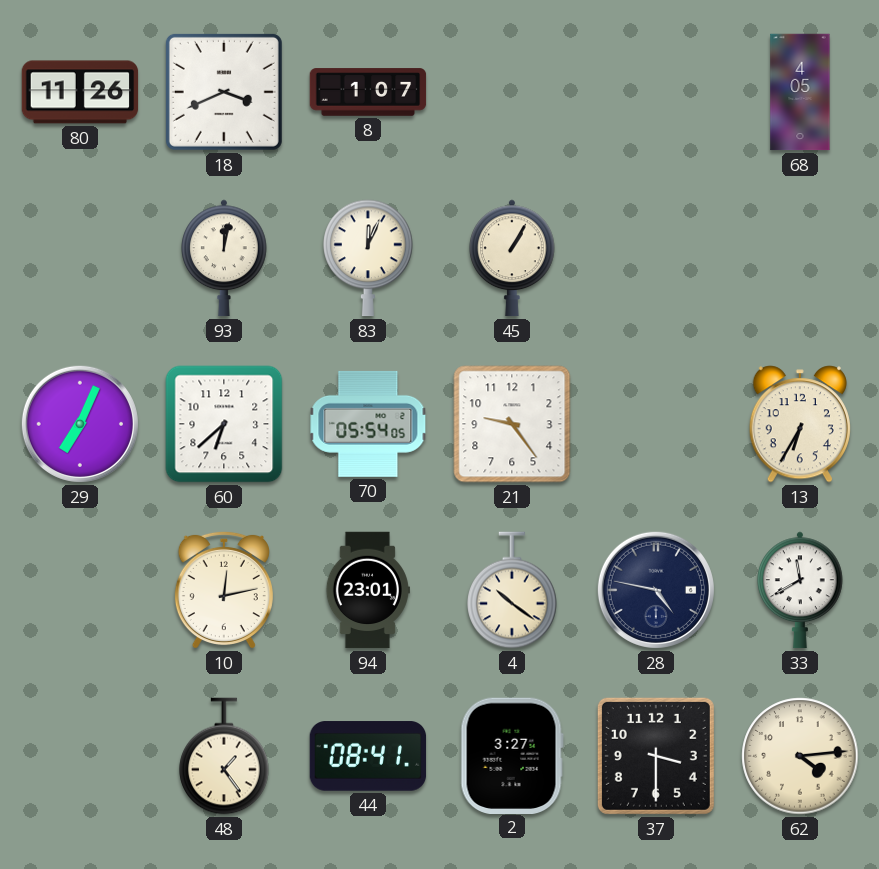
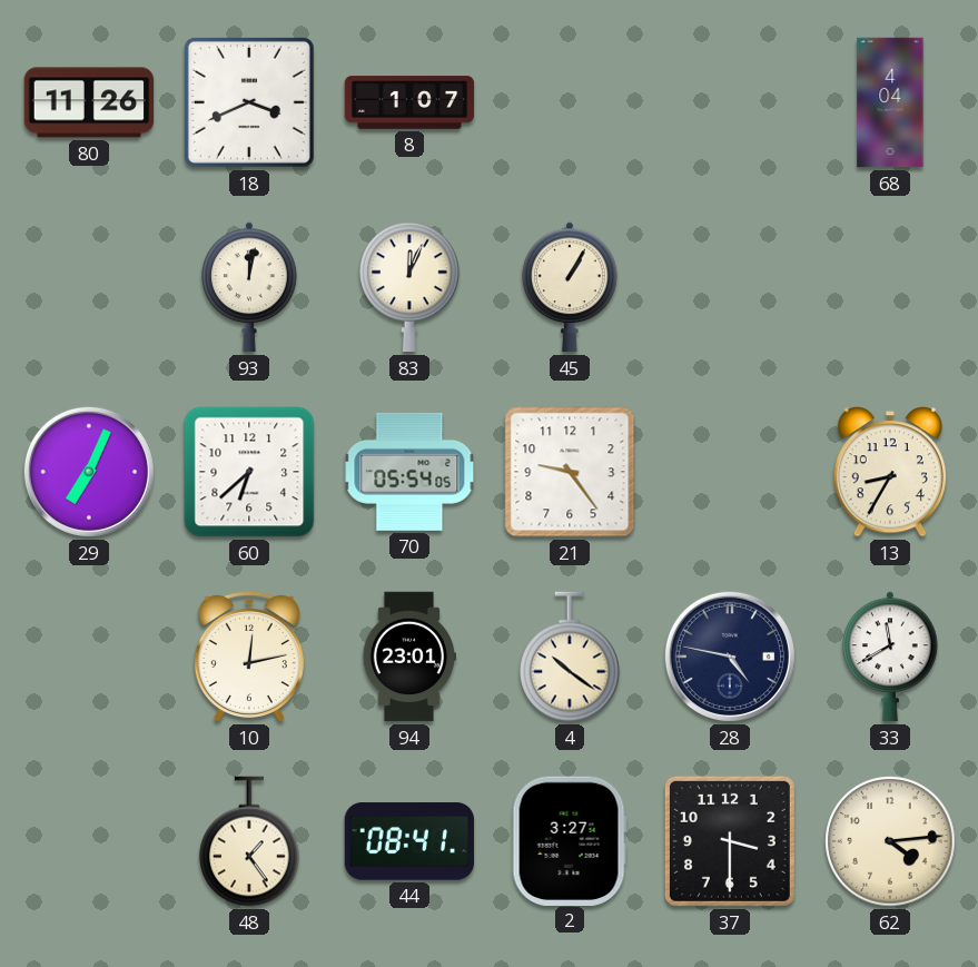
68: 4:05 -> 4:04 (890, 102)
13: 6:35 -> 8:35 (890, 472)
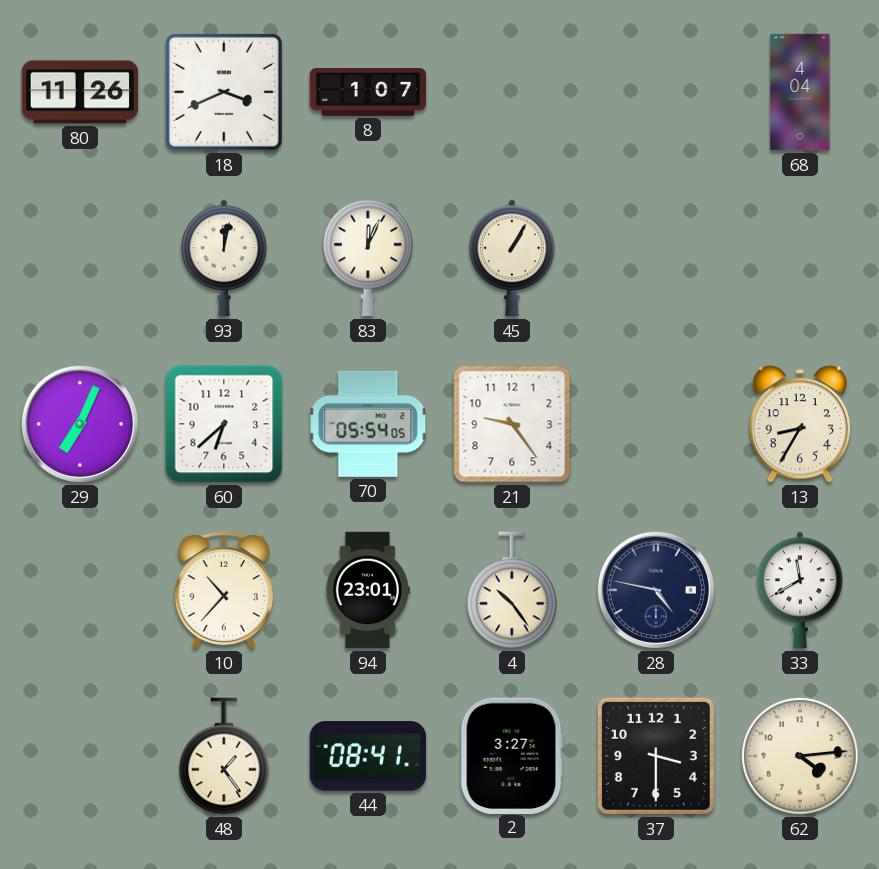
10: 12:13 -> 10:37 (224, 590)
4: 10:21 -> 10:24 (512, 590)
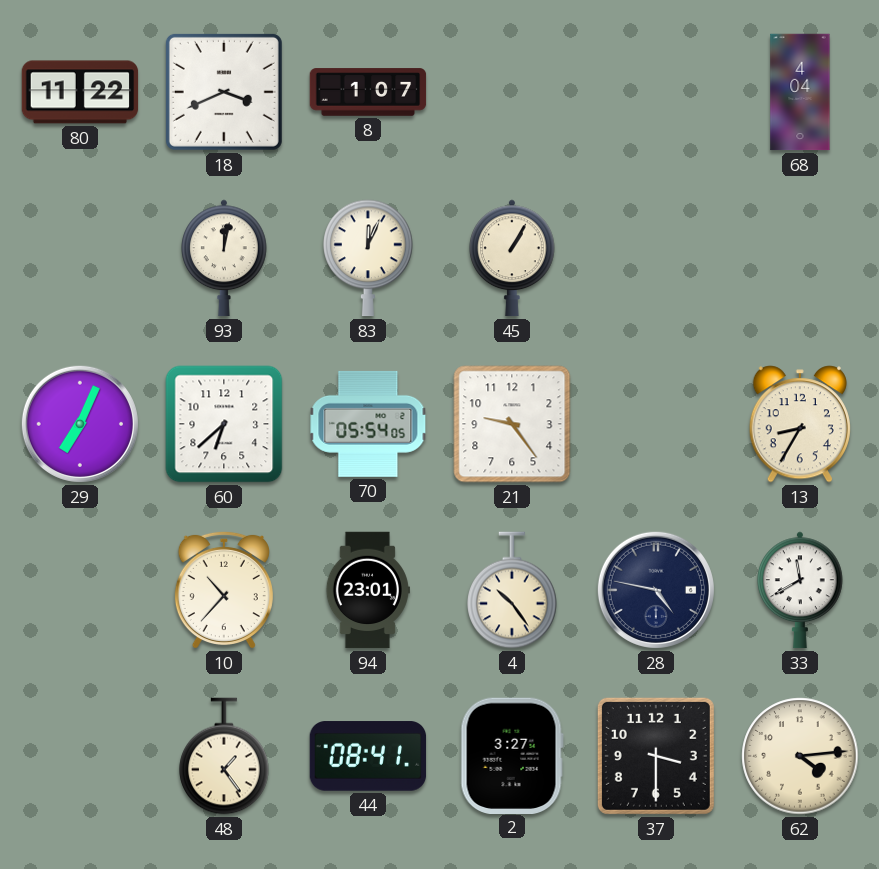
80: 11:26 -> 11:22 (80, 92)
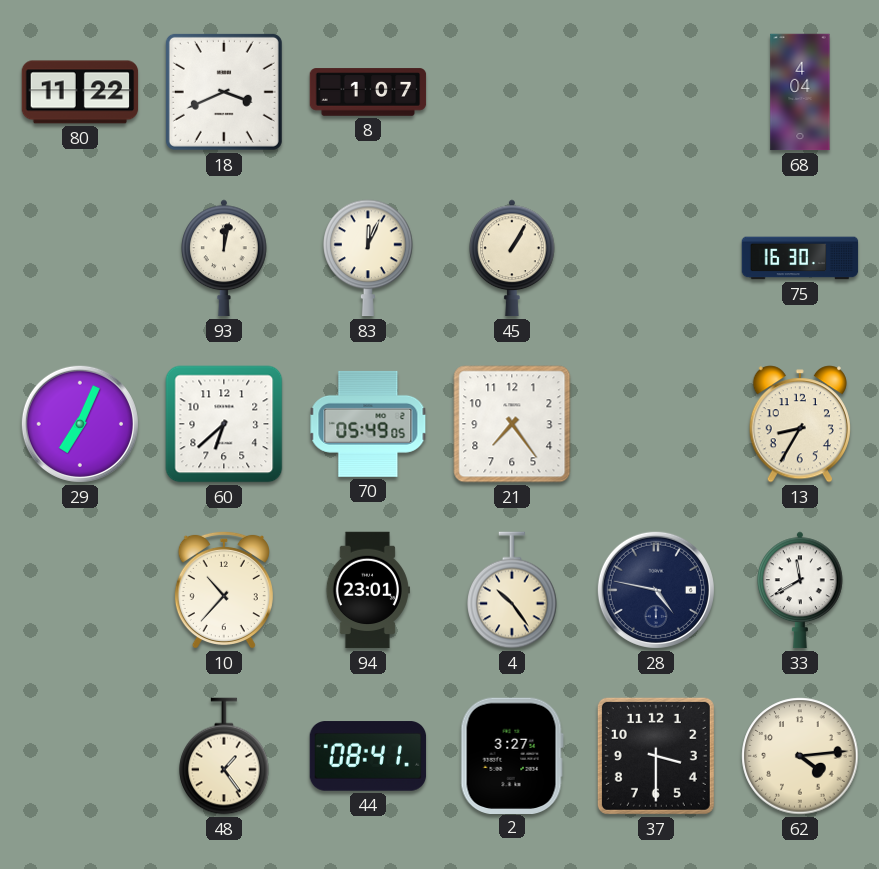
75: none -> 16:30 (800, 258)
70: 05:54 -> 05:49 (368, 424)
21: 9:24 -> 7:24 (512, 424)
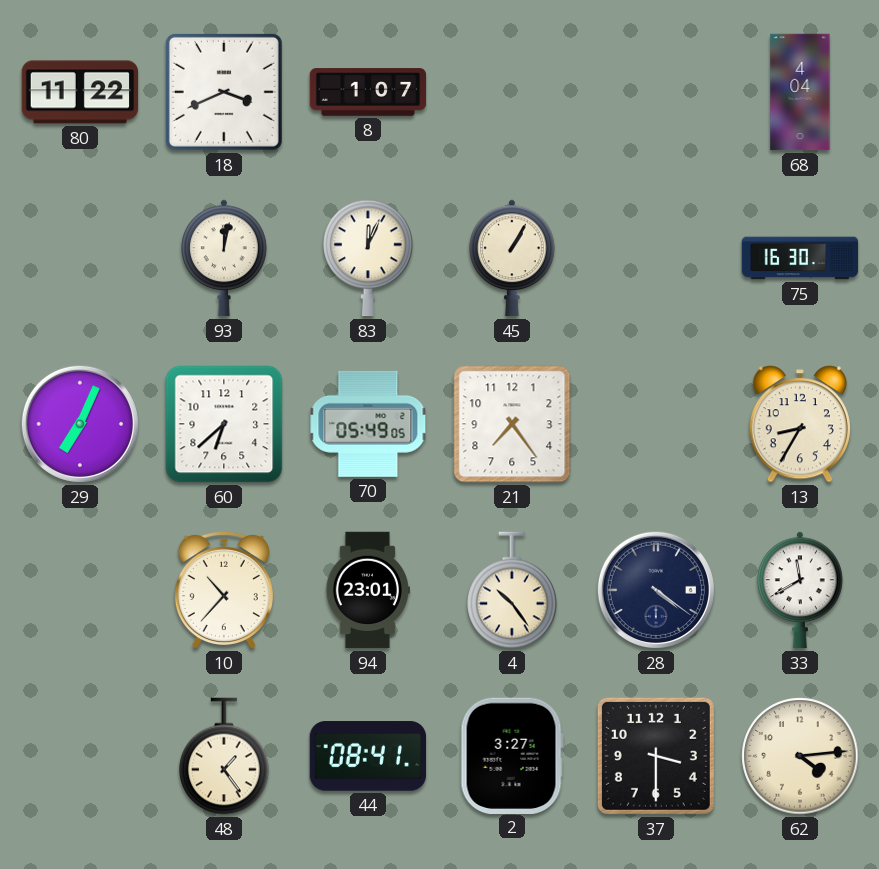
28: 4:47 -> 4:21 (656, 590)
